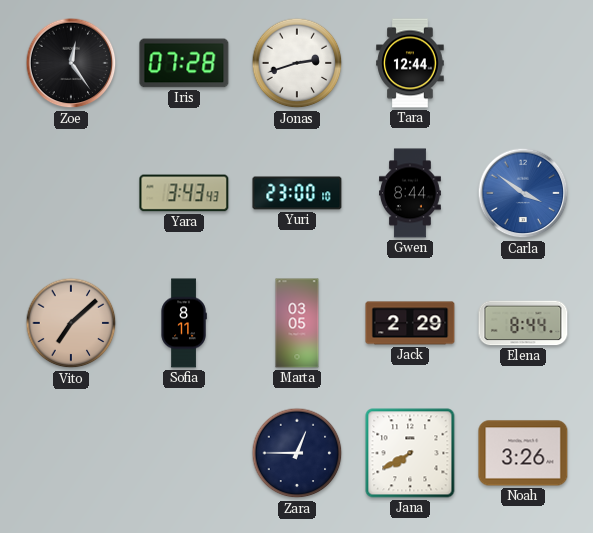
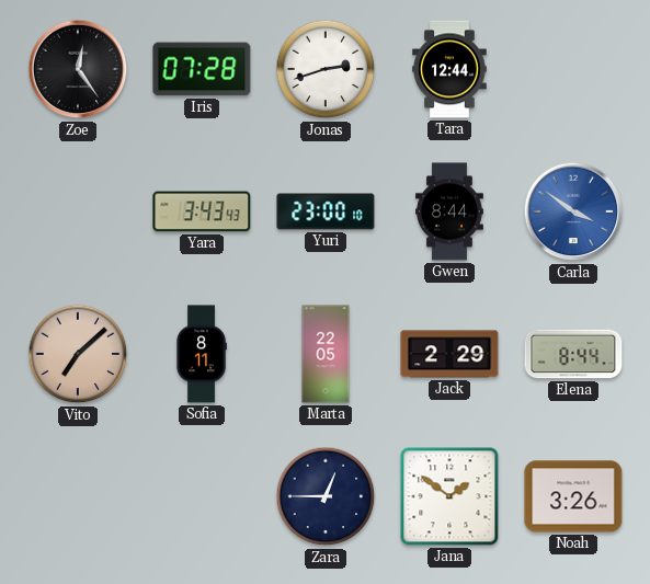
Marta: 03:05 -> 22:05 (326, 354)
Jana: 7:40 -> 1:51 (449, 496)
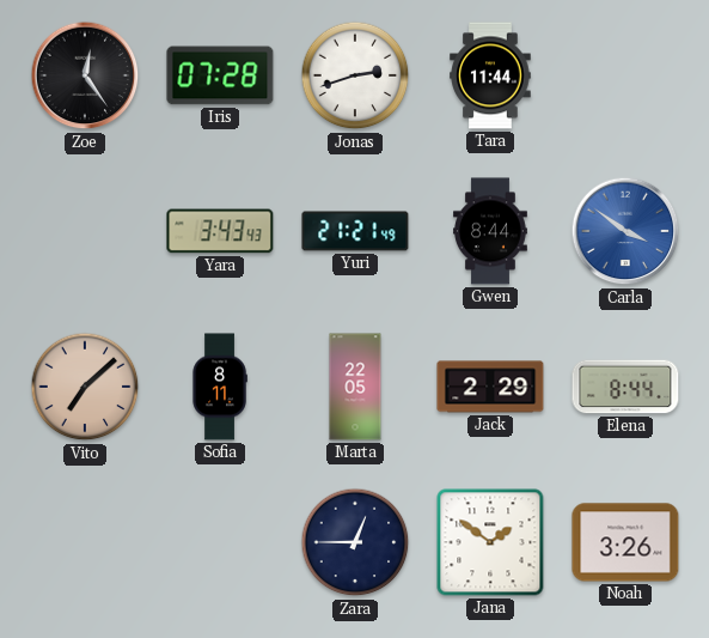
Tara: 12:44 -> 11:44 (490, 75)
Yuri: 23:00 -> 21:21 (355, 231)
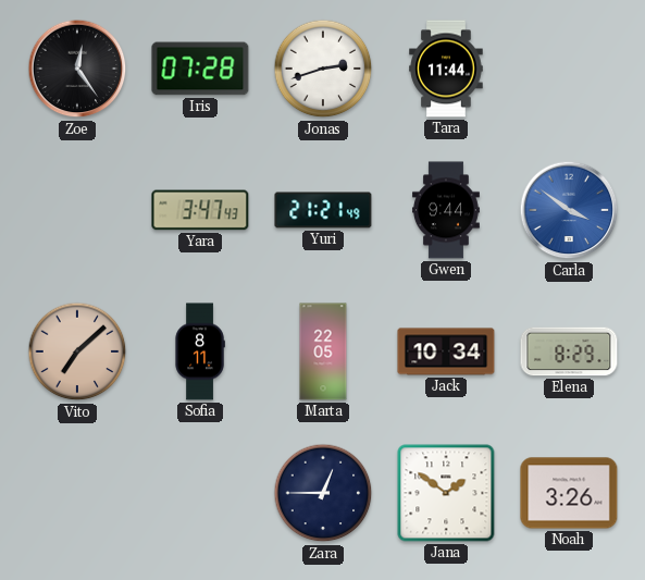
Yara: 3:43 -> 3:47 (200, 210)
Gwen: 8:44 -> 9:44 (447, 210)
Jack: 2:29 -> 10:34 (446, 351)
Elena: 8:44 -> 8:29 (569, 351)
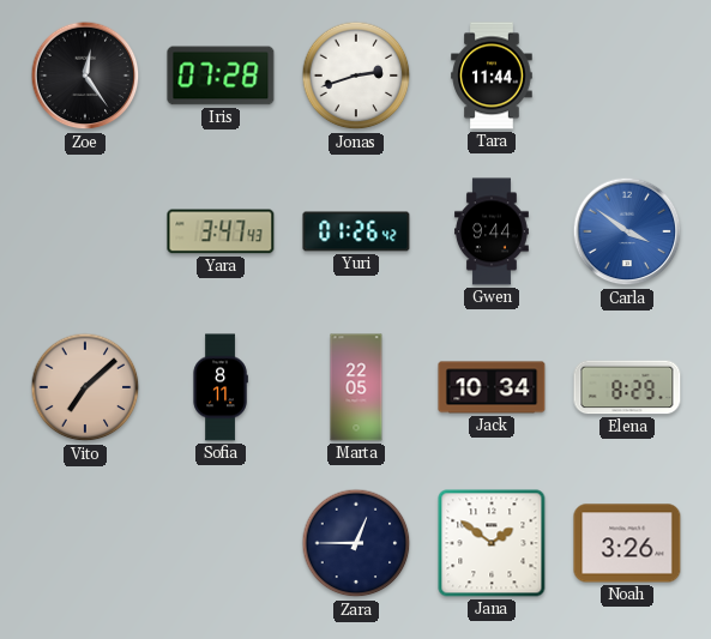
Yuri: 21:21 -> 01:26 (356, 231)
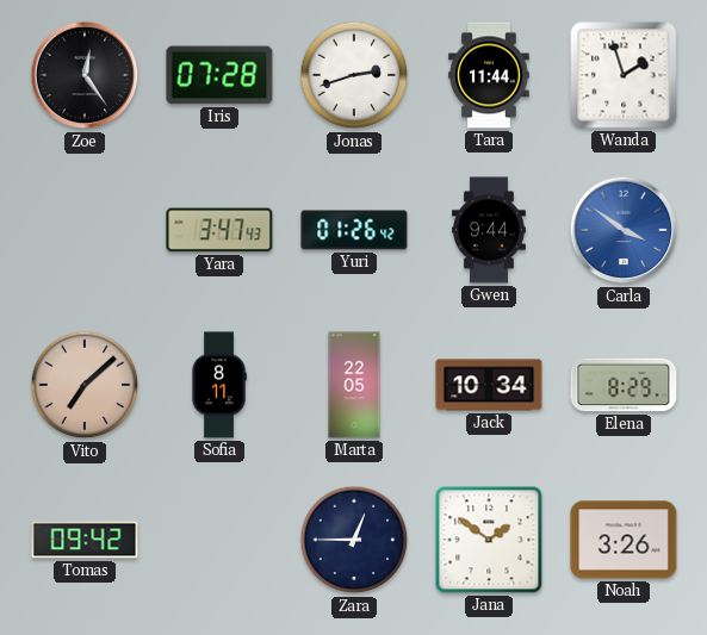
Wanda: none -> 1:57 (624, 75)
Tomas: none -> 09:42 (85, 540)
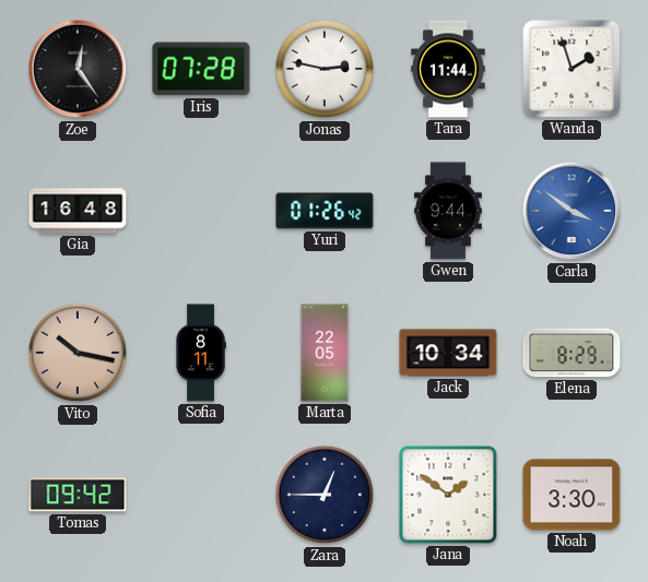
Jonas: 2:42 -> 2:47 (325, 69)
Gia: none -> 16:48 (78, 211)
Yara: 3:47 -> none (219, 230)
Vito: 7:08 -> 10:17 (78, 353)
Noah: 3:26 -> 3:30 (572, 495)
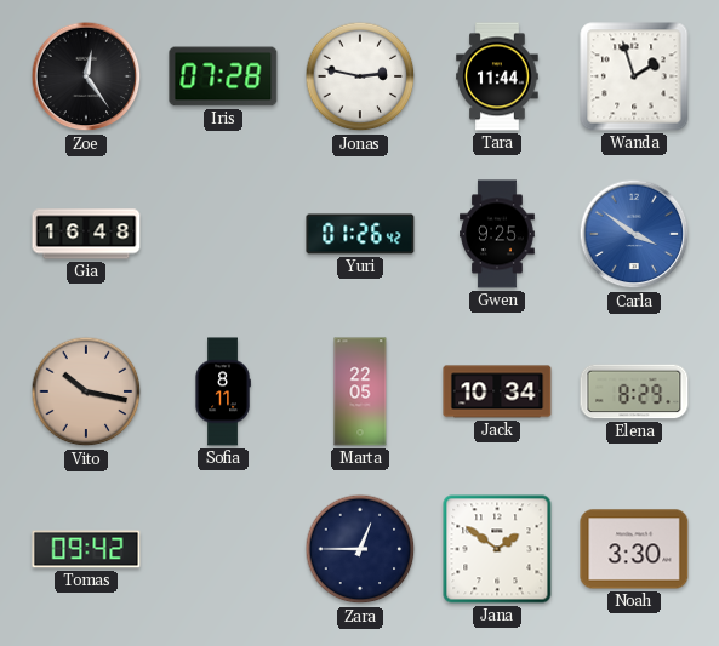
Gwen: 9:44 -> 9:25 (498, 234)
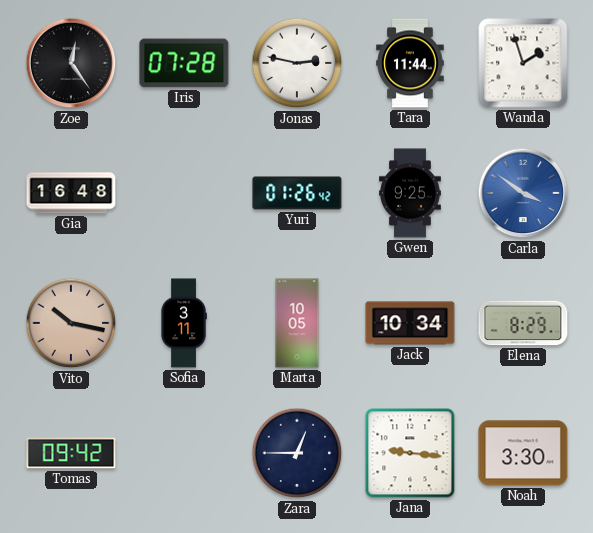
Sofia: 8:11 -> 3:11 (184, 323)
Marta: 22:05 -> 10:05 (297, 323)
Jana: 1:51 -> 9:16 (410, 453)
